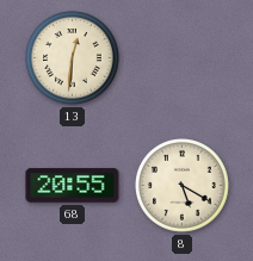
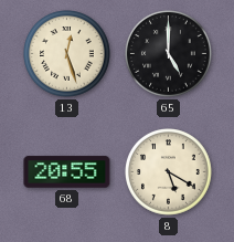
13: 12:31 -> 12:27 (67, 54)
65: none -> 5:00 (169, 54)
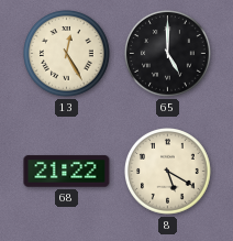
13: 12:27 -> 12:25 (67, 54)
68: 20:55 -> 21:22 (67, 172)
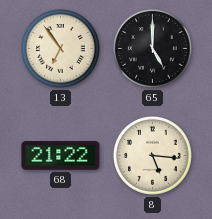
13: 12:25 -> 6:54 (61, 49)
8: 5:20 -> 5:16 (153, 156)
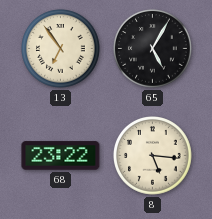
65: 5:00 -> 5:05 (153, 49)
68: 21:22 -> 23:22 (61, 156)
